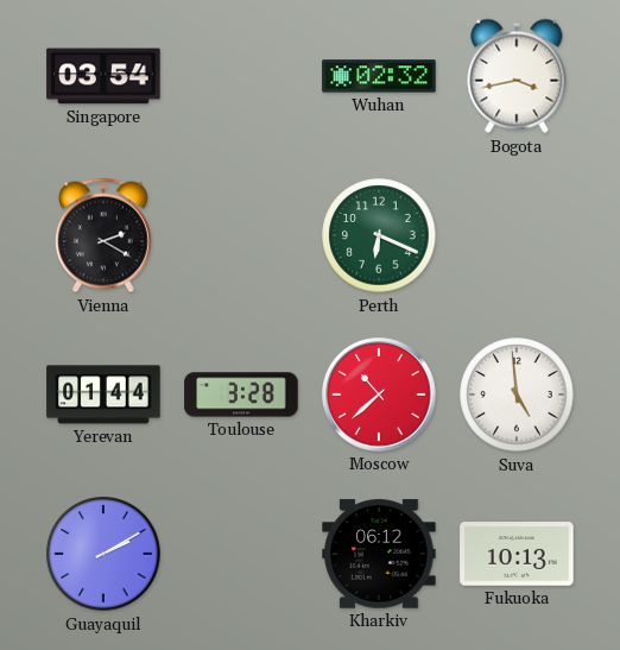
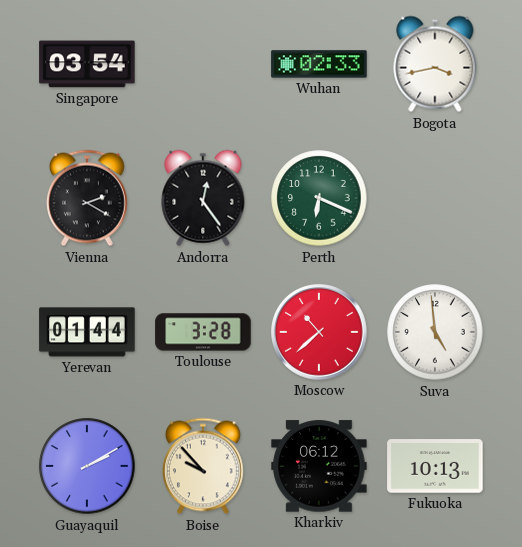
Wuhan: 02:32 -> 02:33 (319, 64)
Andorra: none -> 12:24 (203, 198)
Boise: none -> 9:53 (203, 466)
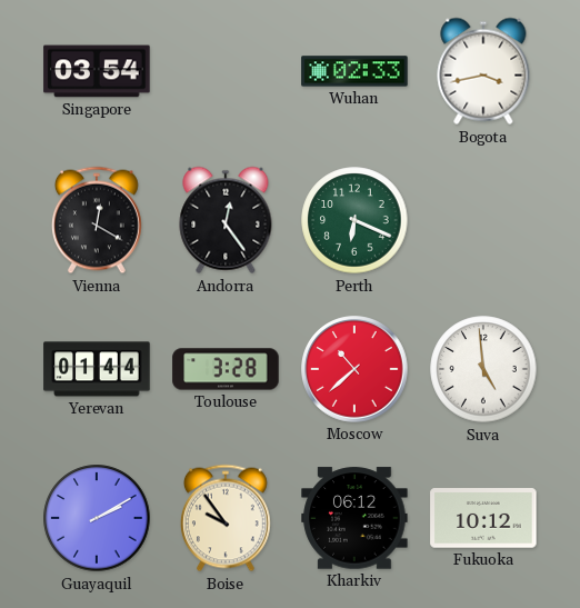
Vienna: 2:20 -> 12:20 (97, 220)
Boise: 9:53 -> 9:54 (226, 518)
Fukuoka: 10:13 -> 10:12 (483, 518)
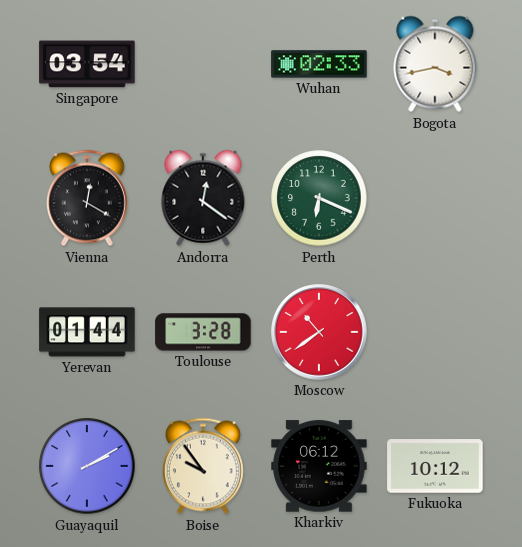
Andorra: 12:24 -> 12:21 (203, 198)
Moscow: 10:38 -> 10:39 (319, 332)
Suva: 4:59 -> none (483, 369)
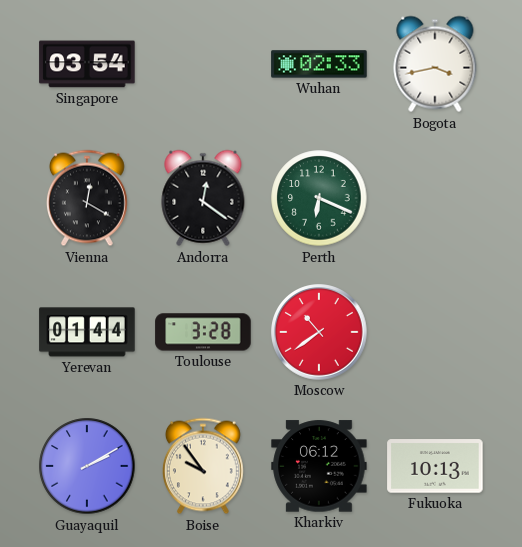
Fukuoka: 10:12 -> 10:13 (435, 466)
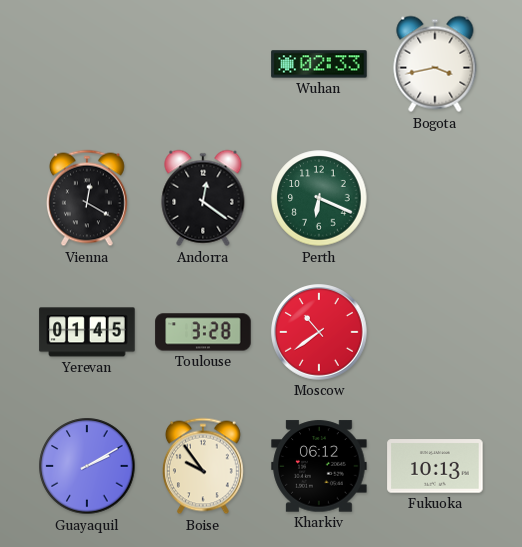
Singapore: 03:54 -> none (87, 64)
Yerevan: 01:44 -> 01:45 (87, 332)
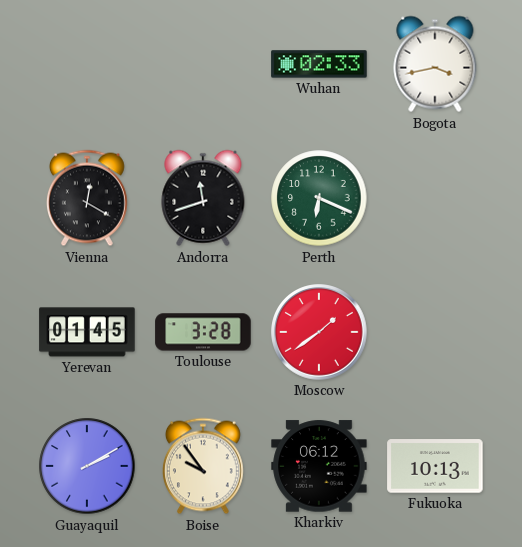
Andorra: 12:21 -> 11:42 (203, 198)
Moscow: 10:39 -> 1:39 (319, 332)
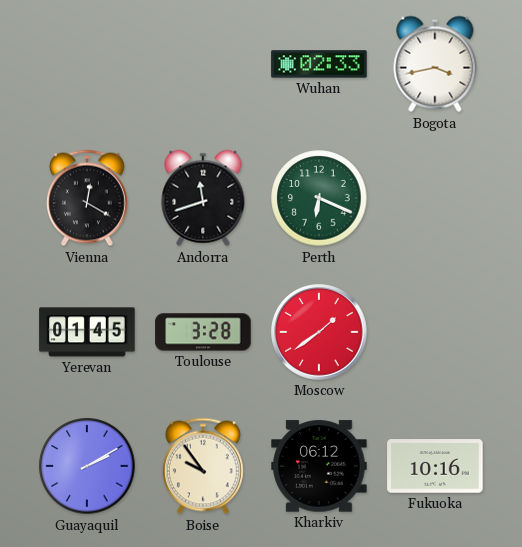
Fukuoka: 10:13 -> 10:16 (435, 466)
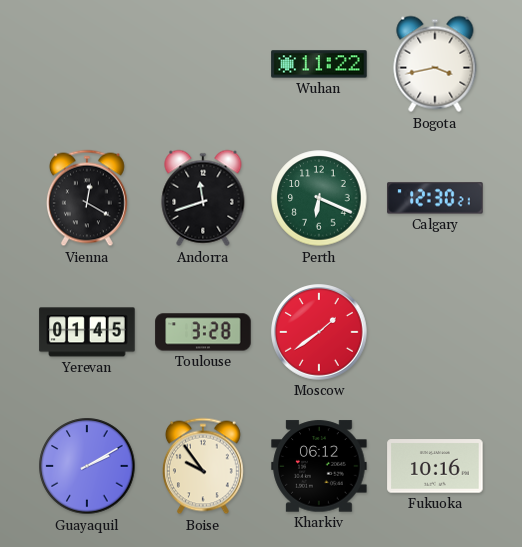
Wuhan: 02:33 -> 11:22 (319, 64)
Calgary: none -> 12:30 (435, 198)
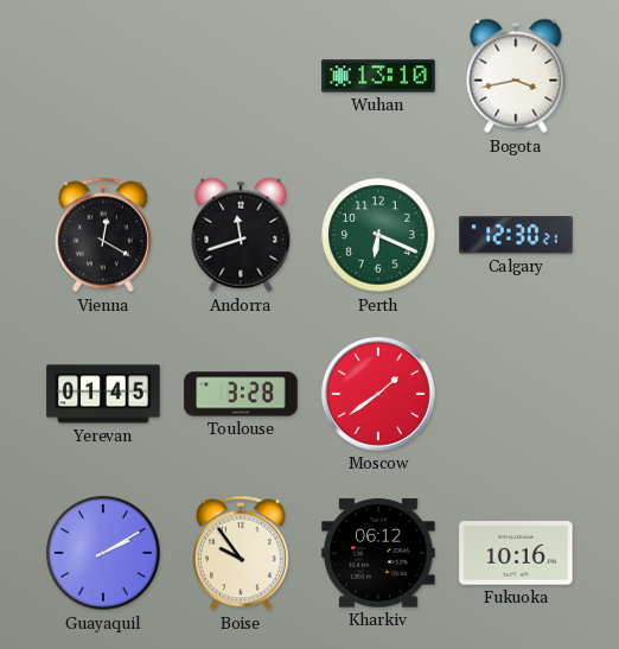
Wuhan: 11:22 -> 13:10 (378, 76)
